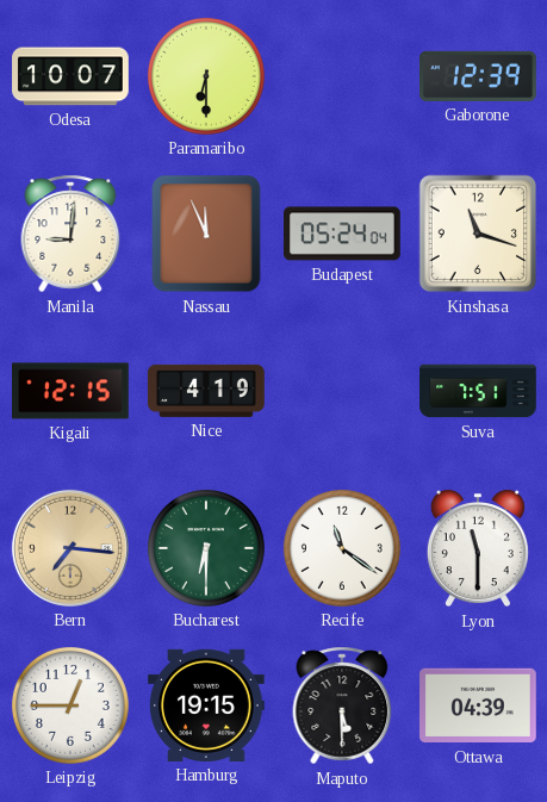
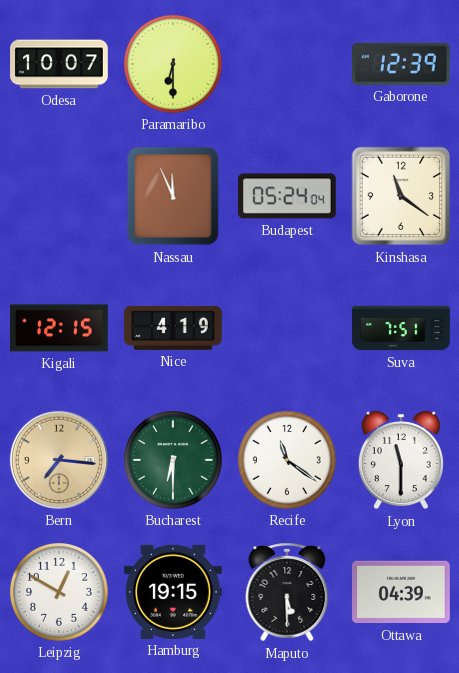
Manila: 9:01 -> none (70, 234)
Kinshasa: 11:18 -> 11:21 (401, 196)
Leipzig: 12:45 -> 12:50 (59, 592)
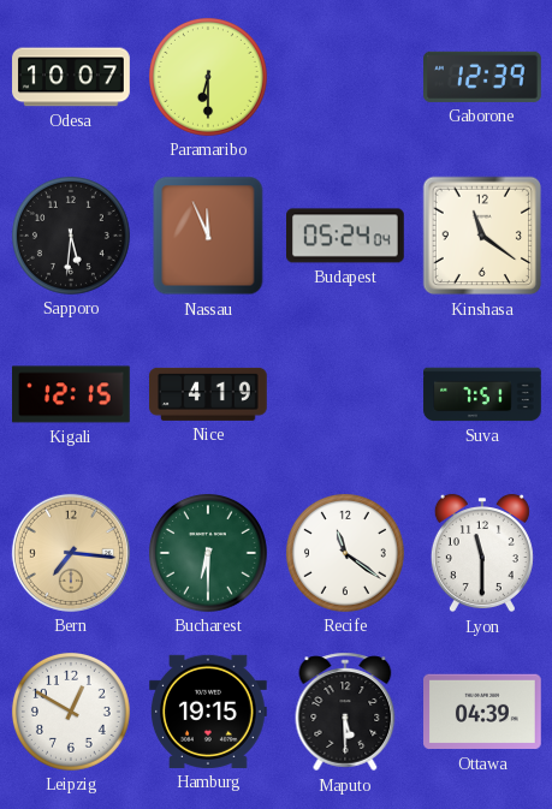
Sapporo: none -> 5:31 (71, 236)
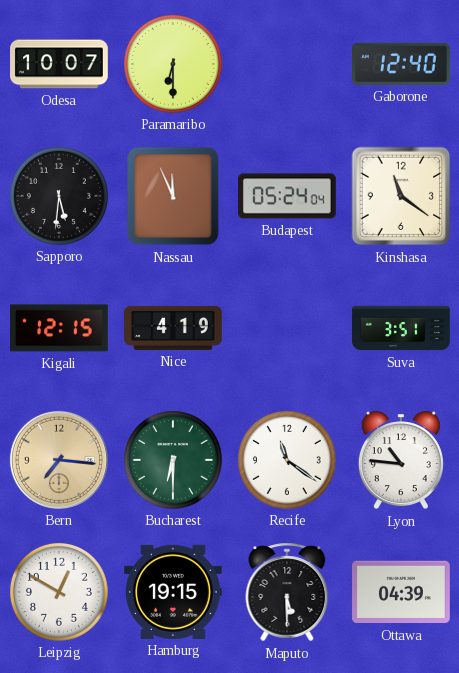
Gaborone: 12:39 -> 12:40 (402, 64)
Suva: 7:51 -> 3:51 (401, 328)
Lyon: 11:30 -> 10:46 (401, 460)
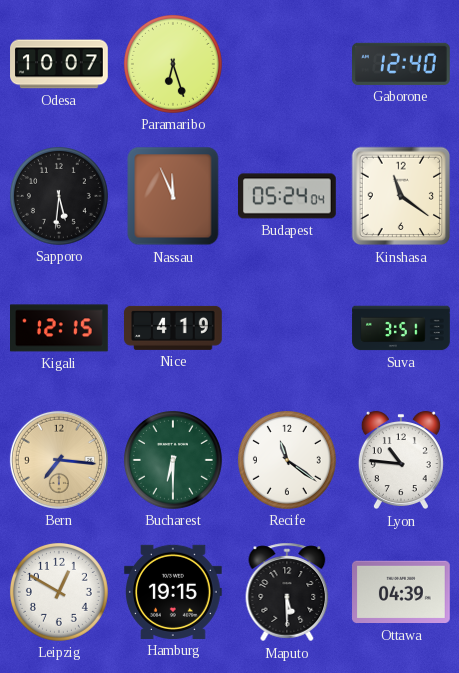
Paramaribo: 6:30 -> 6:27 (173, 64)
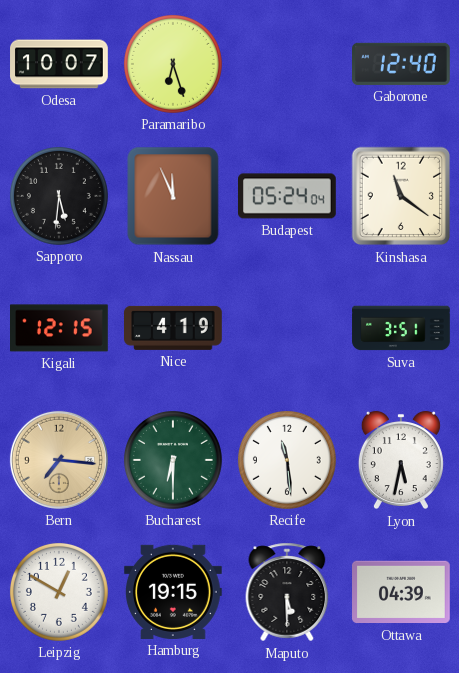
Recife: 11:21 -> 11:29 (287, 460)
Lyon: 10:46 -> 5:32 (401, 460)
